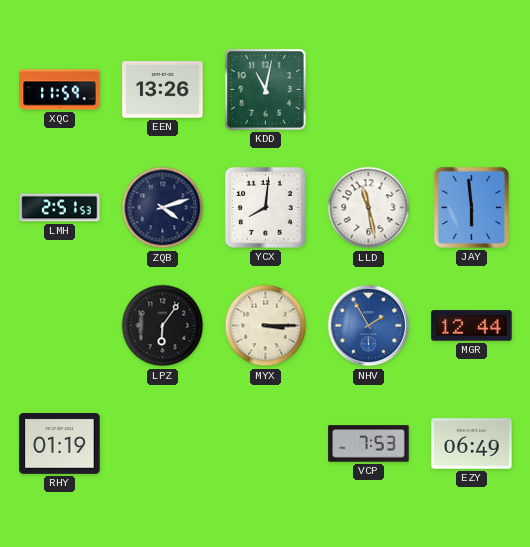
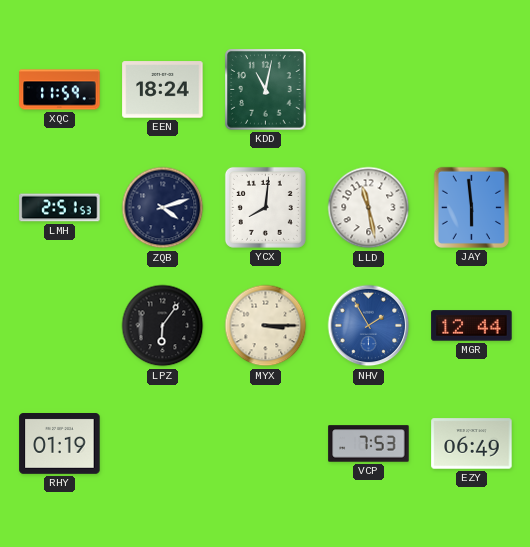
EEN: 13:26 -> 18:24 (163, 90)
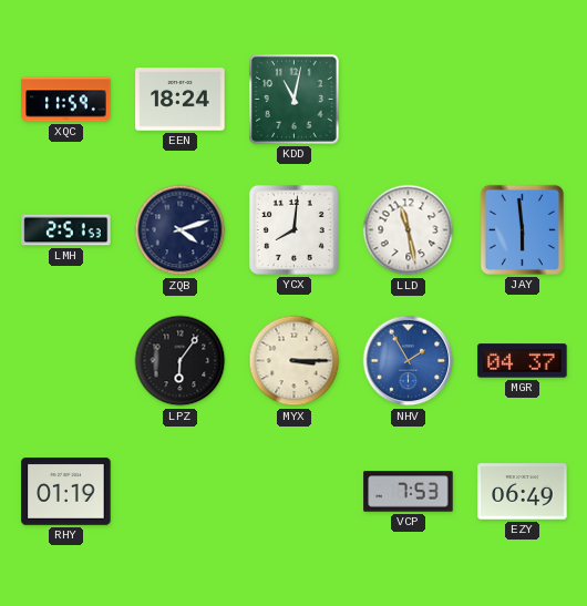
MGR: 12:44 -> 04:37 (523, 361)
